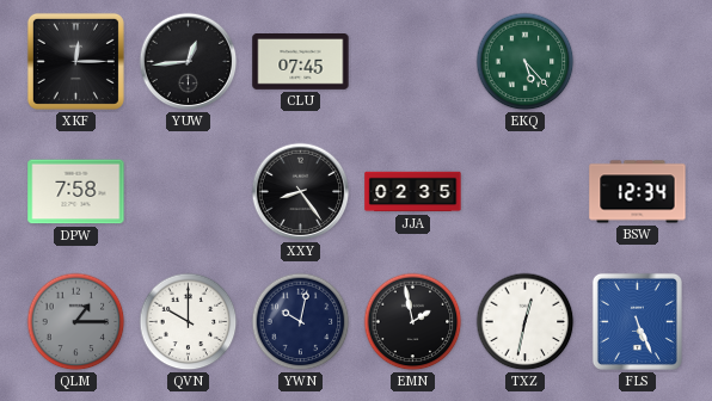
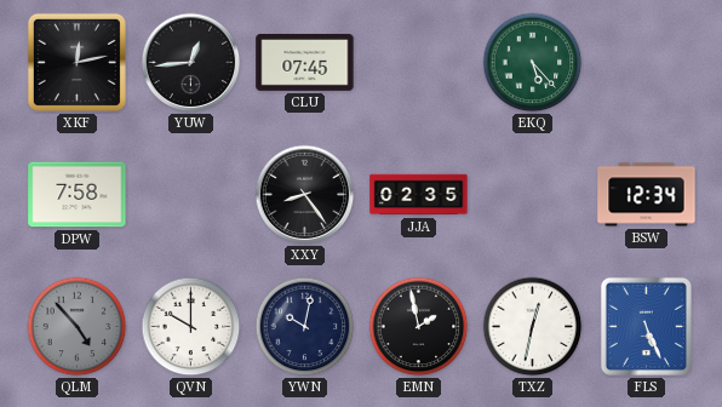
XKF: 12:15 -> 12:13 (76, 62)
QLM: 1:15 -> 4:53 (78, 327)
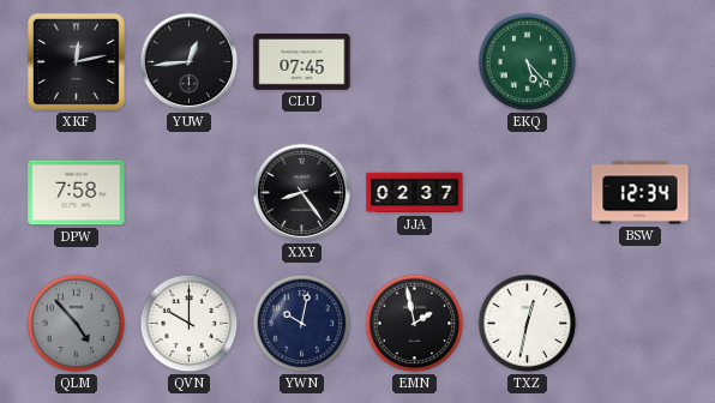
JJA: 02:35 -> 02:37 (415, 193)
FLS: 5:26 -> none (646, 326)
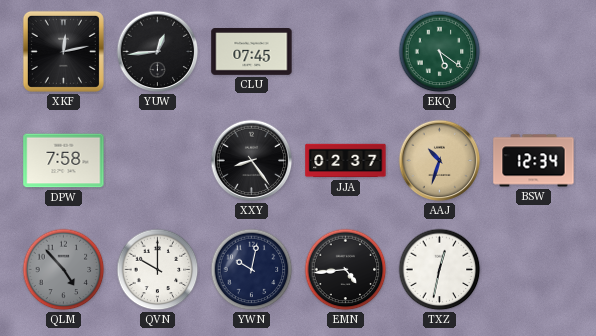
EKQ: 5:23 -> 5:21 (440, 52)
AAJ: none -> 10:33 (440, 161)
EMN: 1:58 -> 4:44 (346, 270)
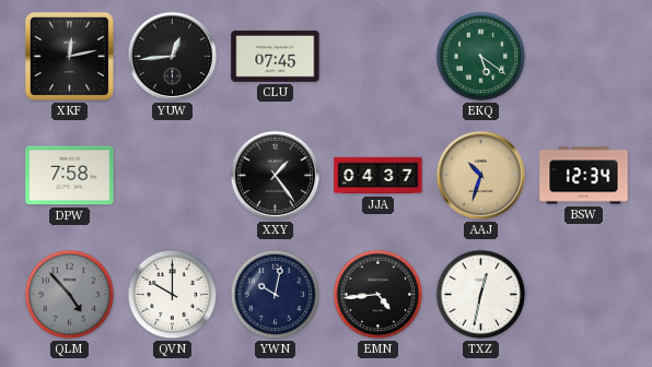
XXY: 8:24 -> 1:24 (276, 176)
JJA: 02:37 -> 04:37 (379, 176)
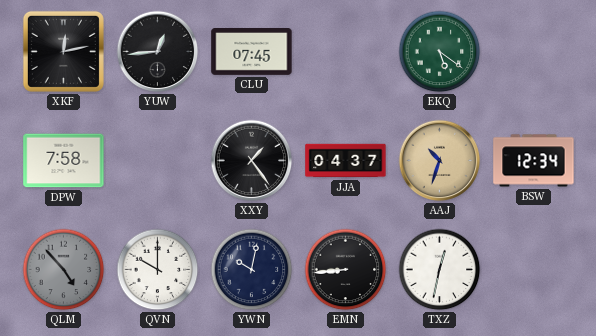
EMN: 4:44 -> 8:44 (346, 270)
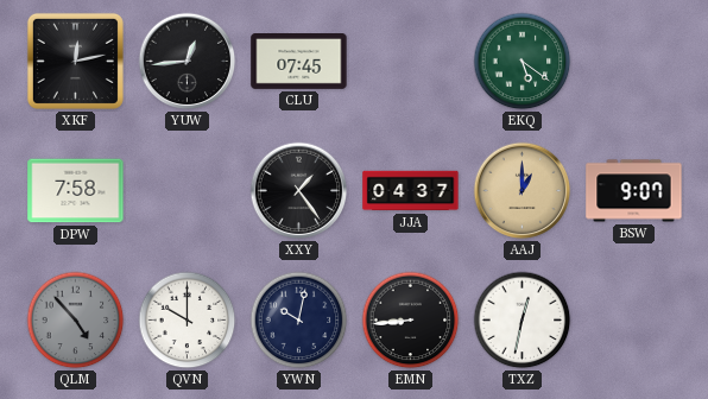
AAJ: 10:33 -> 1:00 (523, 191)
BSW: 12:34 -> 9:07 (634, 191)
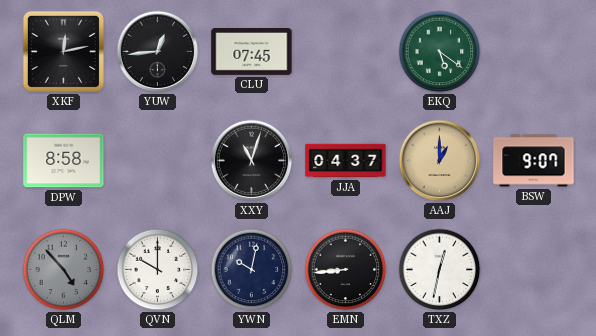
DPW: 7:58 -> 8:58 (64, 161)
XXY: 1:24 -> 11:03 (252, 161)
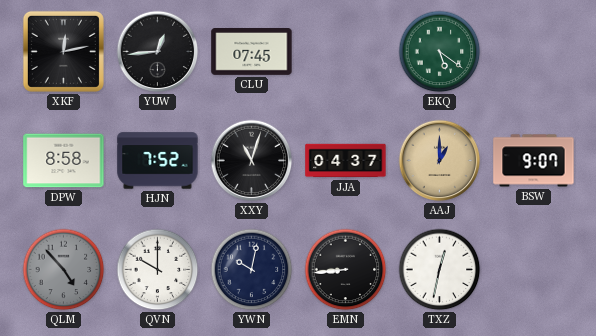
HJN: none -> 7:52 (158, 161)
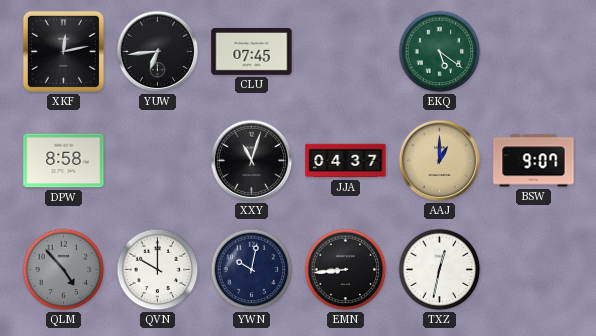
YUW: 12:44 -> 6:44 (158, 52)
HJN: 7:52 -> none (158, 161)
